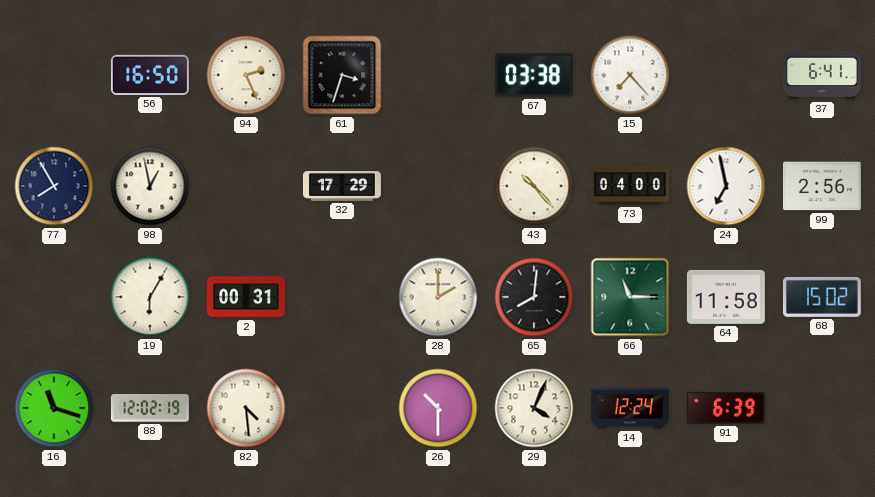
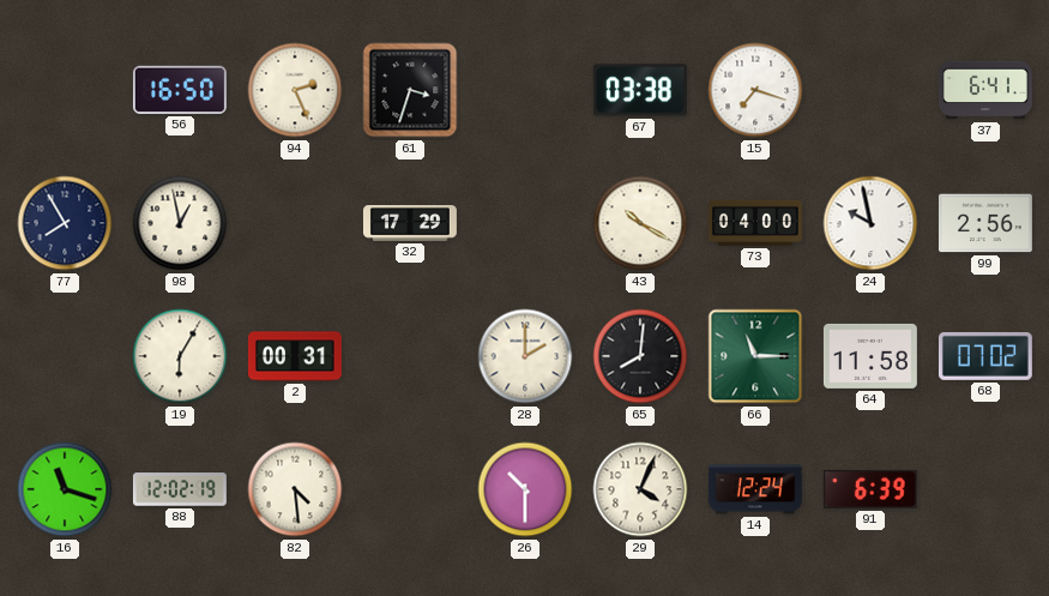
15: 7:23 -> 7:18 (755, 90)
43: 10:23 -> 10:20 (640, 223)
24: 6:58 -> 9:58 (870, 223)
68: 15:02 -> 07:02 (985, 356)
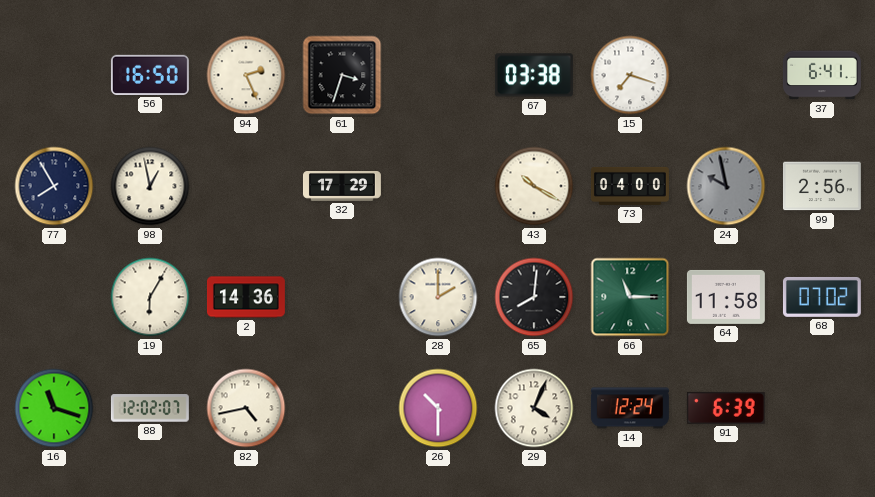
24 dial: white -> grey (726, 186)
2: 00:31 -> 14:36 (246, 297)
88: 12:02:19 -> 12:02:07 (150, 408)
82: 4:29 -> 4:43 (246, 408)
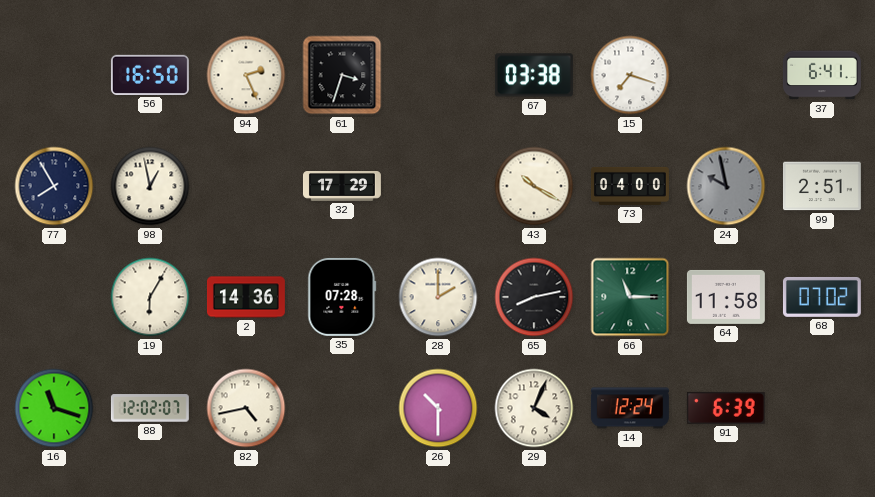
99: 2:56 -> 2:51 (822, 186)
35: none -> 07:28 (342, 297)
65: 8:01 -> 8:13 (534, 297)
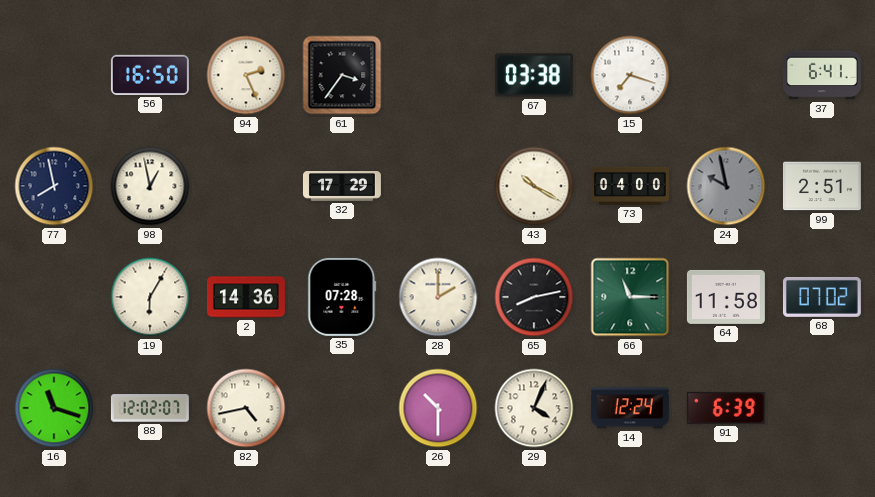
61: 3:33 -> 3:36 (342, 75)
77: 7:55 -> 7:58 (54, 186)
